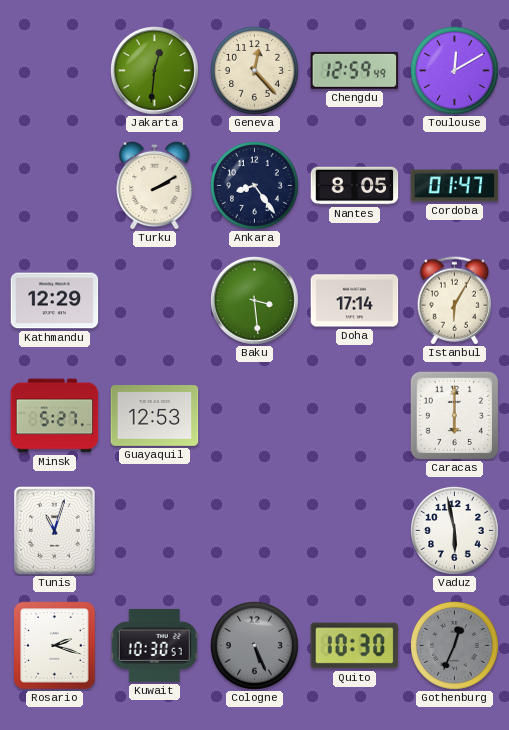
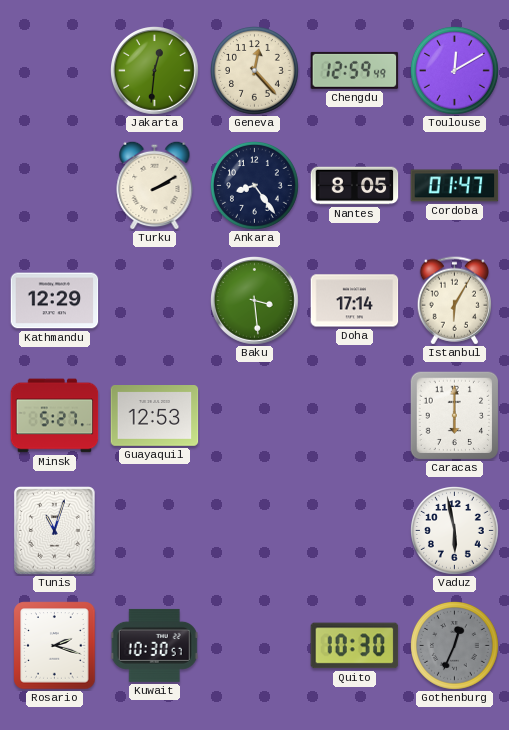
Cologne: 5:26 -> none (255, 646)
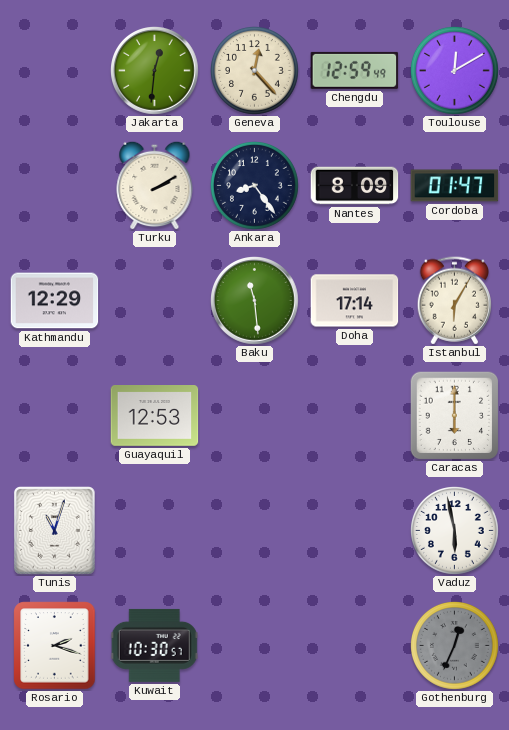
Nantes: 8:05 -> 8:09 (355, 186)
Baku: 3:29 -> 11:29 (255, 301)
Minsk: 5:27 -> none (55, 416)
Quito: 10:30 -> none (355, 646)
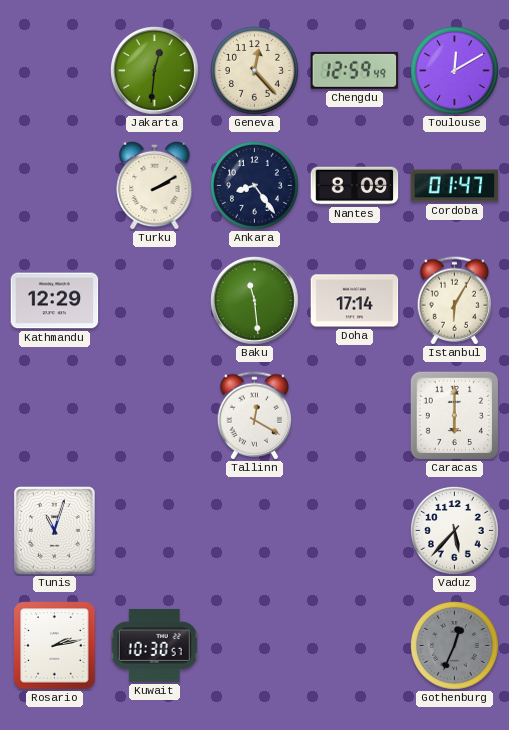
Guayaquil: 12:53 -> none (155, 416)
Tallinn: none -> 12:20 (254, 416)
Vaduz: 5:58 -> 5:37 (455, 531)
Rosario: 2:18 -> 2:13 (55, 646)
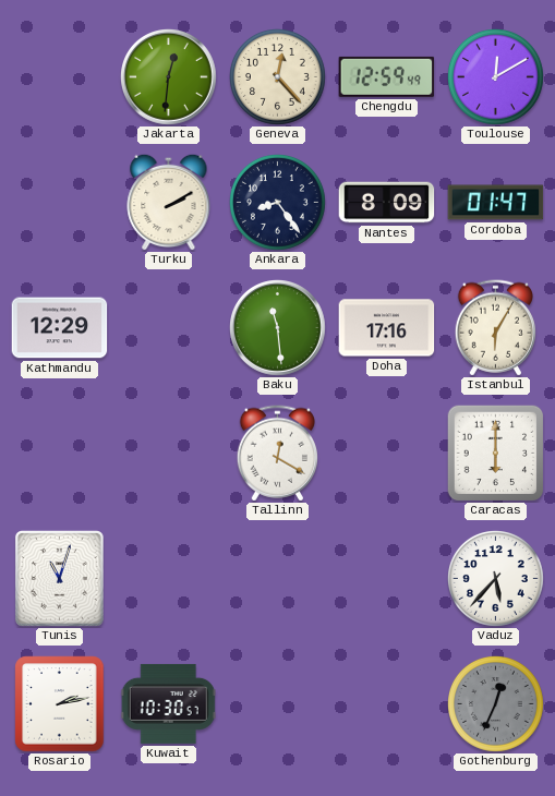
Doha: 17:14 -> 17:16 (387, 328)
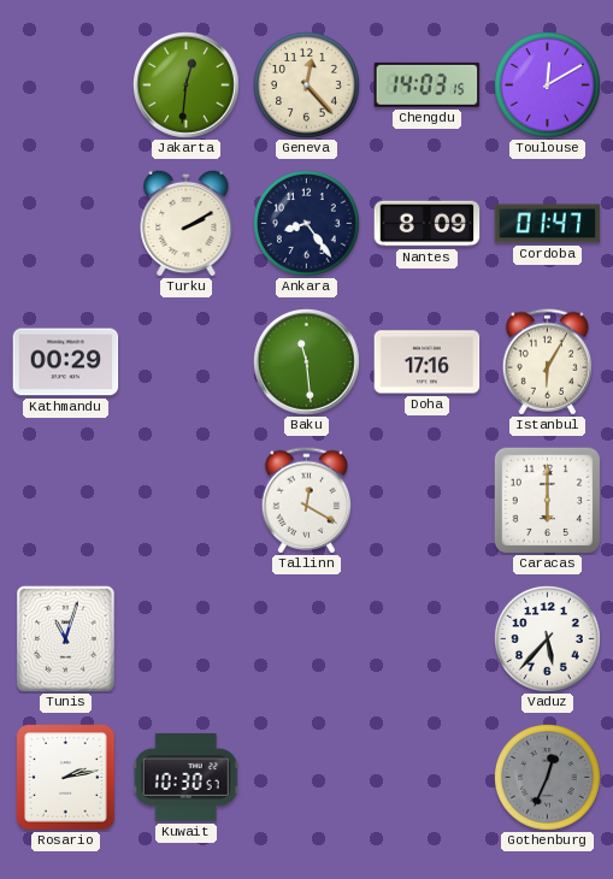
Chengdu: 12:59 -> 14:03 (428, 84)
Kathmandu: 12:29 -> 00:29 (66, 362)
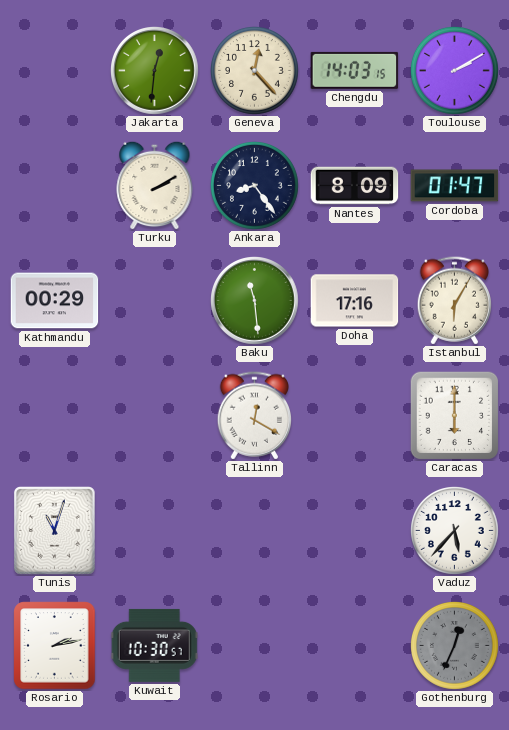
Toulouse: 12:10 -> 2:10 (455, 71)
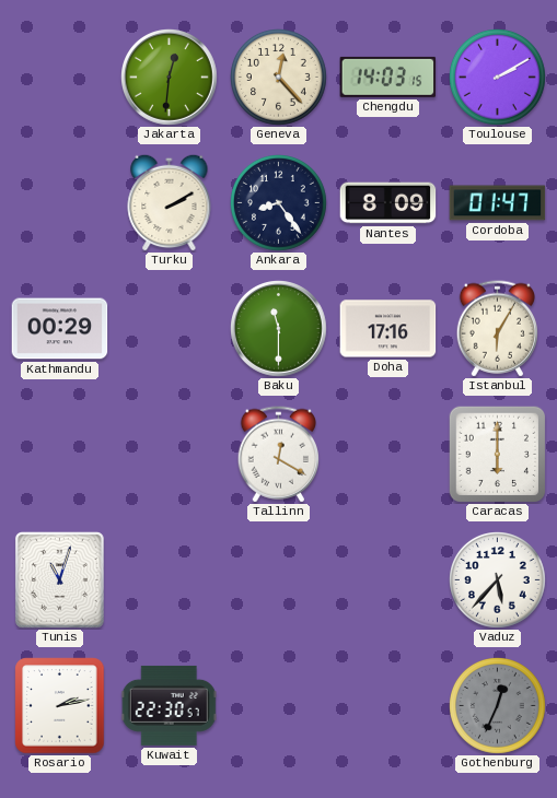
Baku: 11:29 -> 11:30 (279, 329)
Kuwait: 10:30 -> 22:30 (169, 705)
